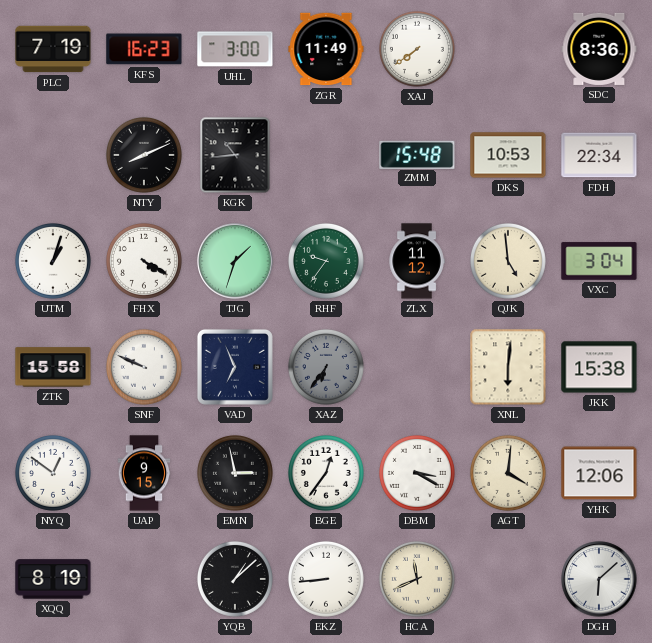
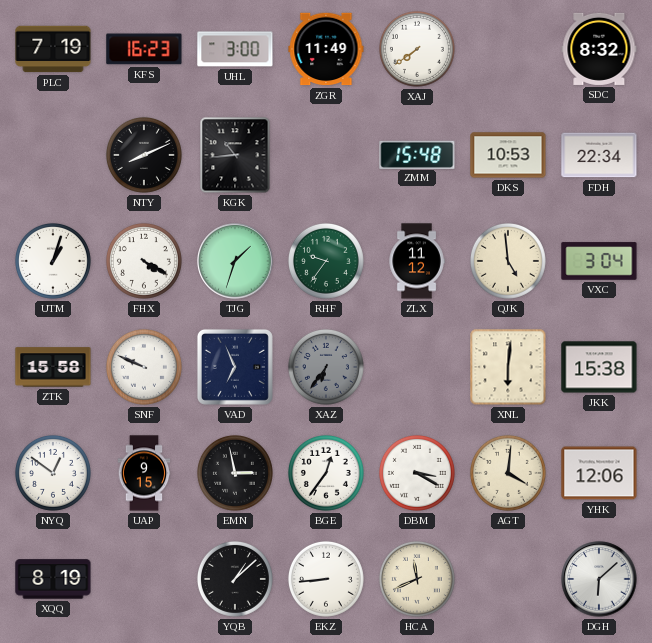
SDC: 8:36 -> 8:32 (599, 49)
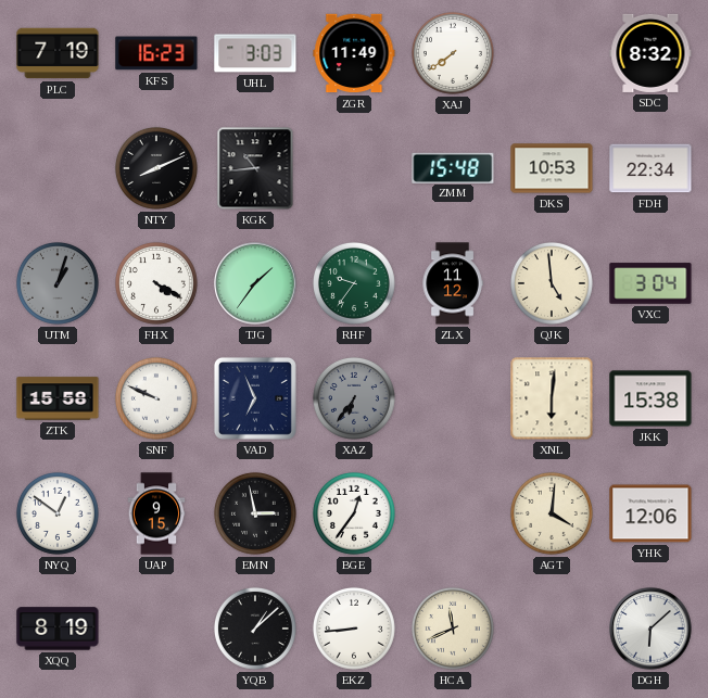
UHL: 3:00 -> 3:03 (255, 53)
UTM dial: white -> grey (58, 283)
TJG: 1:33 -> 1:36 (255, 283)
DBM: 3:20 -> none (417, 473)
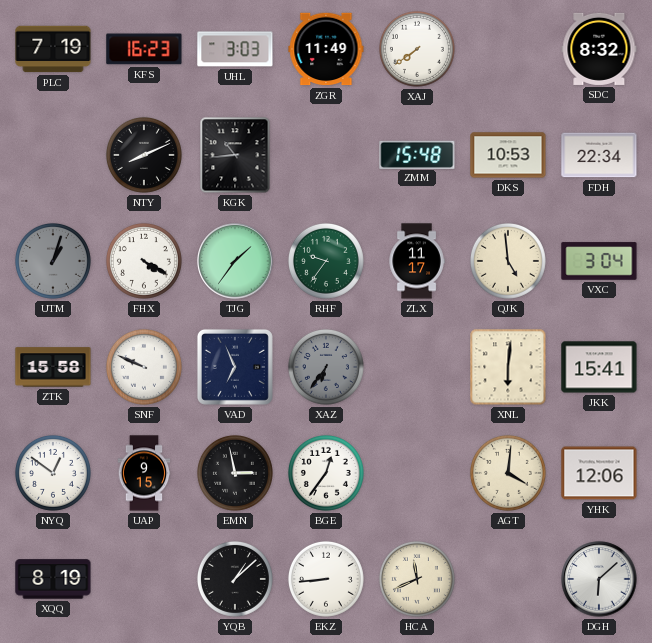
ZLX: 11:12 -> 11:17 (417, 261)
JKK: 15:38 -> 15:41 (599, 367)
